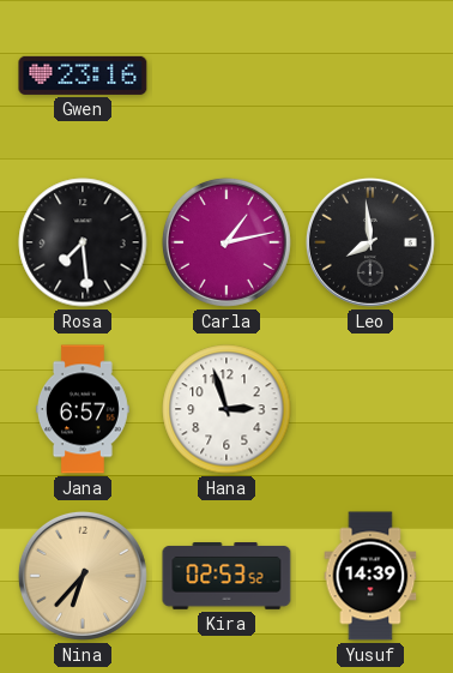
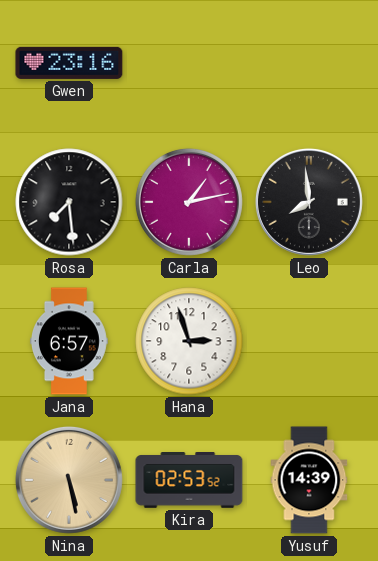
Nina: 6:37 -> 5:28 (69, 480)
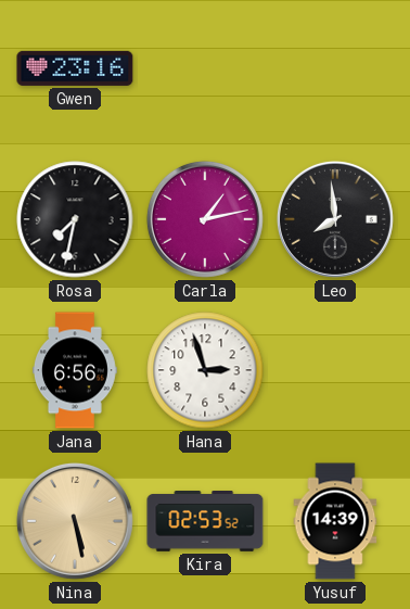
Rosa: 7:29 -> 7:32 (75, 219)
Jana: 6:57 -> 6:56 (75, 370)
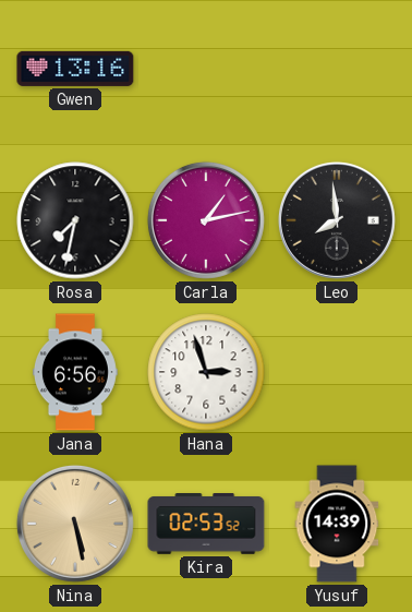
Gwen: 23:16 -> 13:16 (75, 69)
